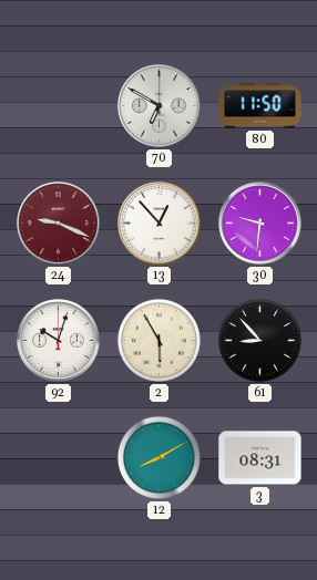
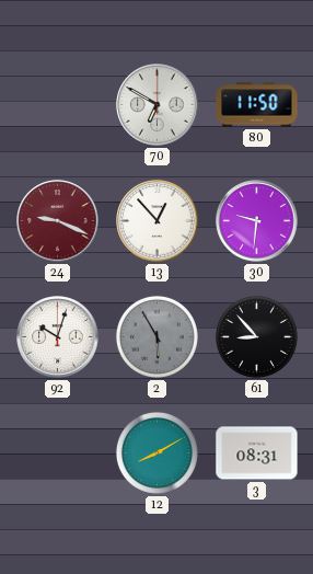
2 dial: cream -> grey (156, 336)
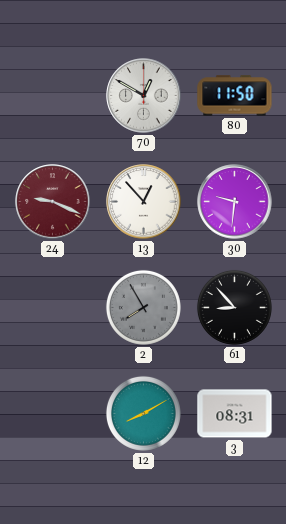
70: 6:50 -> 12:50 (144, 96)
92: 10:03 -> none (58, 337)
2: 5:55 -> 7:55 (143, 307)
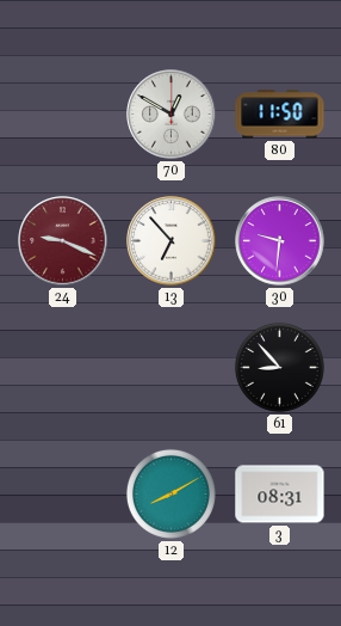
13: 12:53 -> 6:53 (172, 241)
2: 7:55 -> none (143, 307)
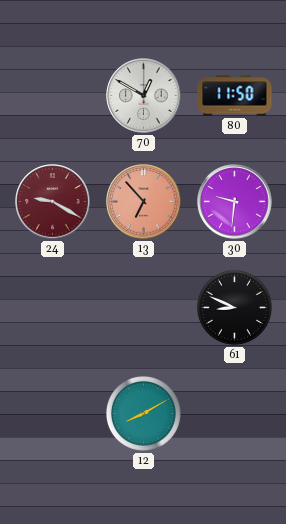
24: 9:19 -> 9:20 (53, 202)
13 dial: white -> salmon (144, 202)
61: 8:53 -> 8:49 (234, 307)
3: 08:31 -> none (280, 495)
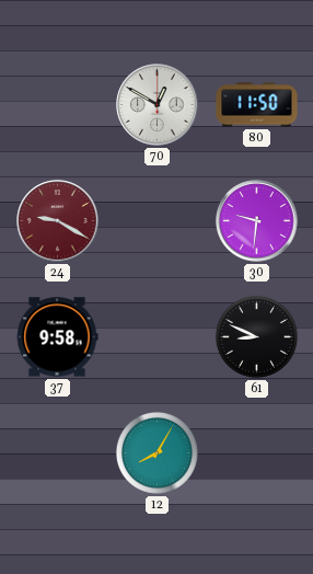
13: 6:53 -> none (144, 202)
37: none -> 9:58 (57, 337)
12: 8:10 -> 8:05 (156, 452)
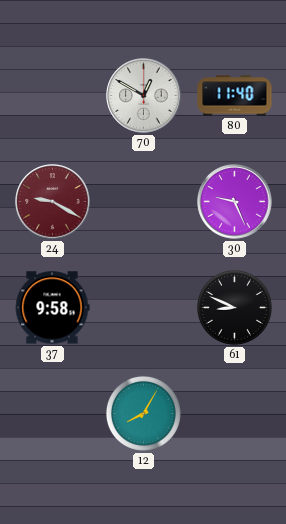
80: 11:50 -> 11:40 (235, 96)
30: 9:31 -> 9:26 (235, 202)
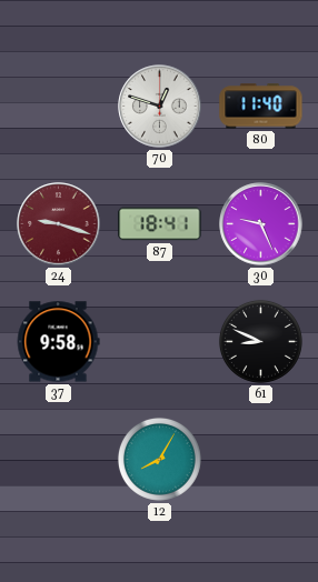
70: 12:50 -> 12:48 (160, 107)
24: 9:20 -> 9:18 (59, 224)
87: none -> 18:41 (160, 224)
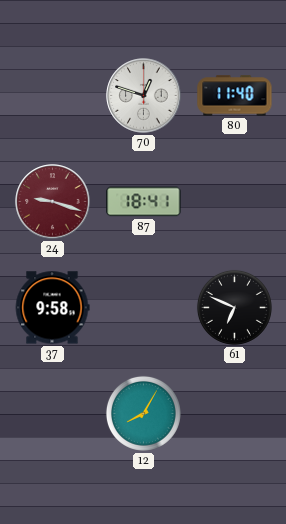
30: 9:26 -> none (261, 224)
61: 8:49 -> 6:49 (234, 307)
